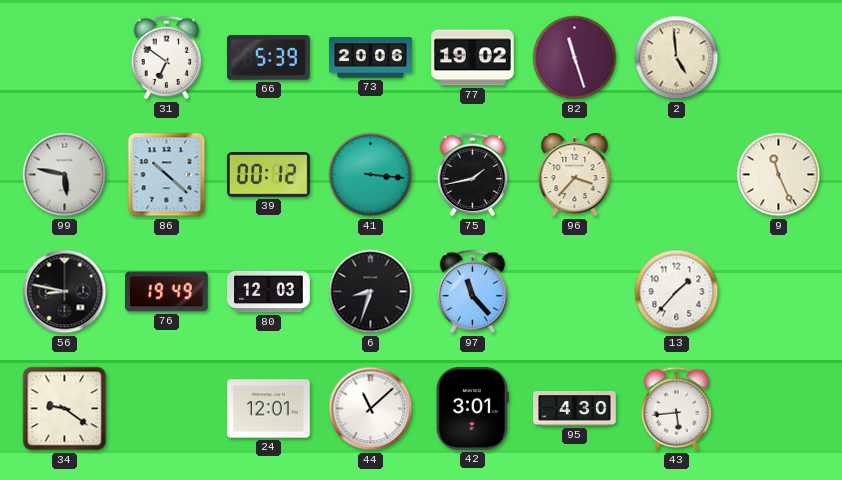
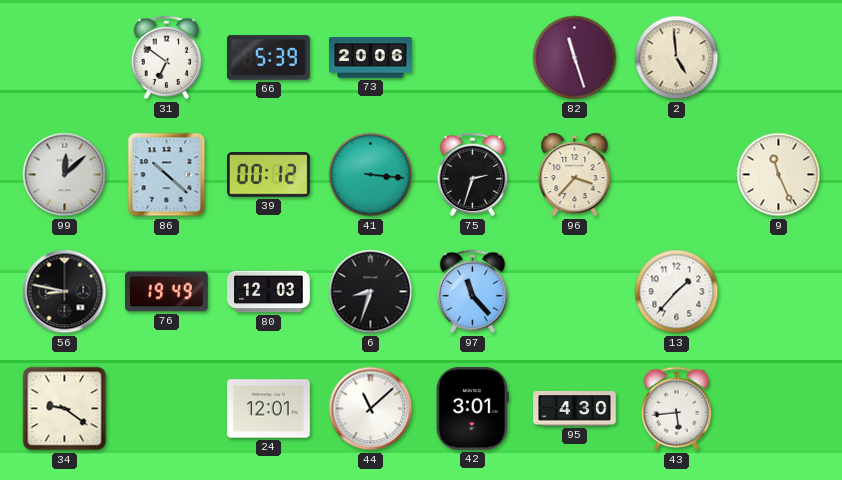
77: 19:02 -> none (473, 58)
99: 5:47 -> 12:08 (65, 175)
75: 1:43 -> 2:33 (473, 175)
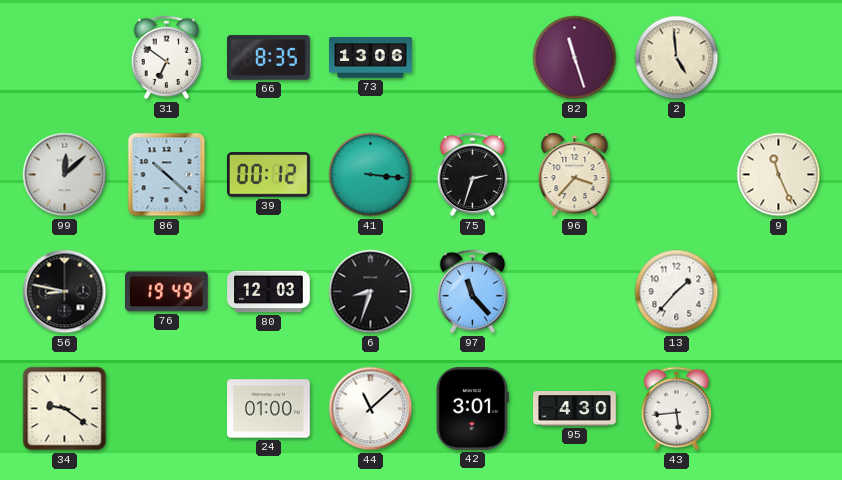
66: 5:39 -> 8:35 (269, 58)
73: 20:06 -> 13:06 (371, 58)
24: 12:01 -> 01:00 (269, 409)
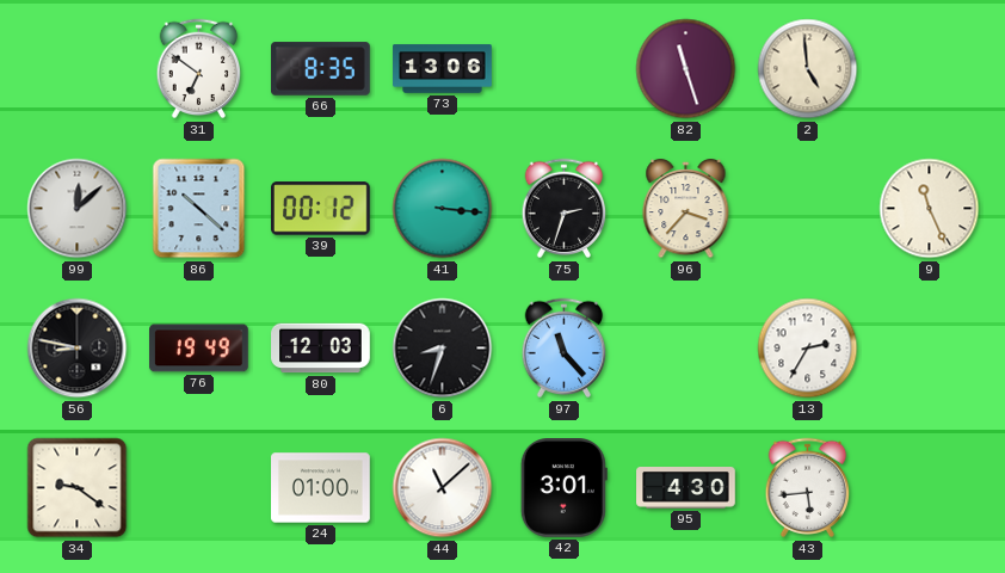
13: 1:37 -> 2:35 (808, 349)
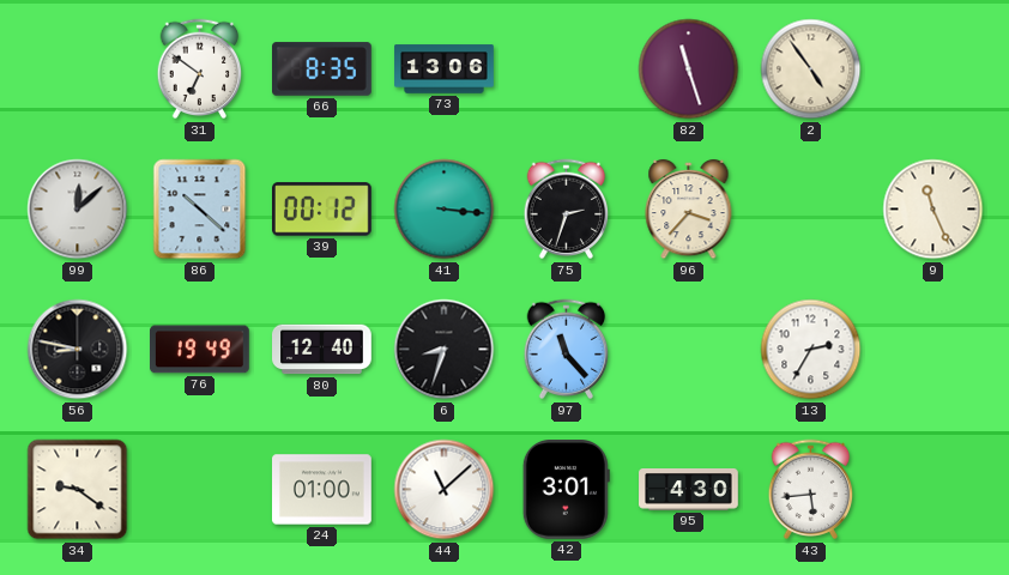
2: 4:59 -> 4:54 (811, 69)
80: 12:03 -> 12:40 (322, 350)
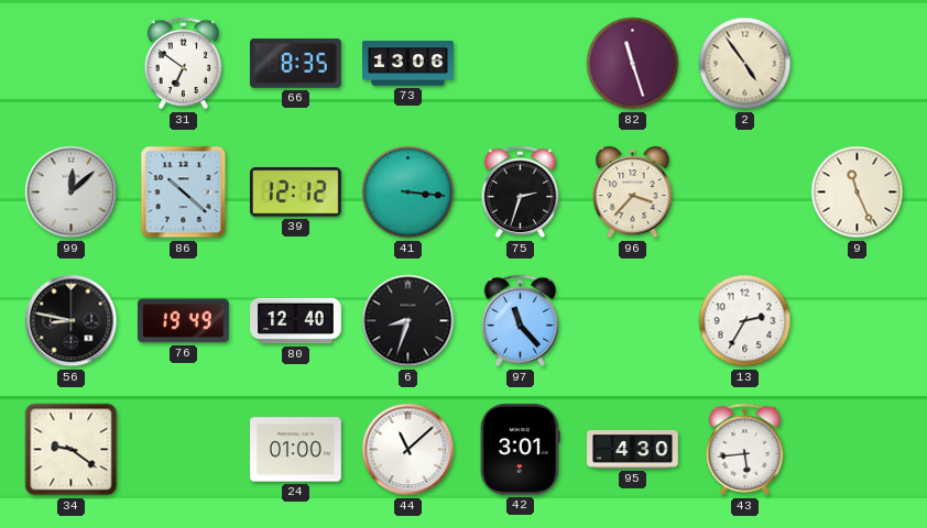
39: 00:12 -> 12:12 (296, 193)
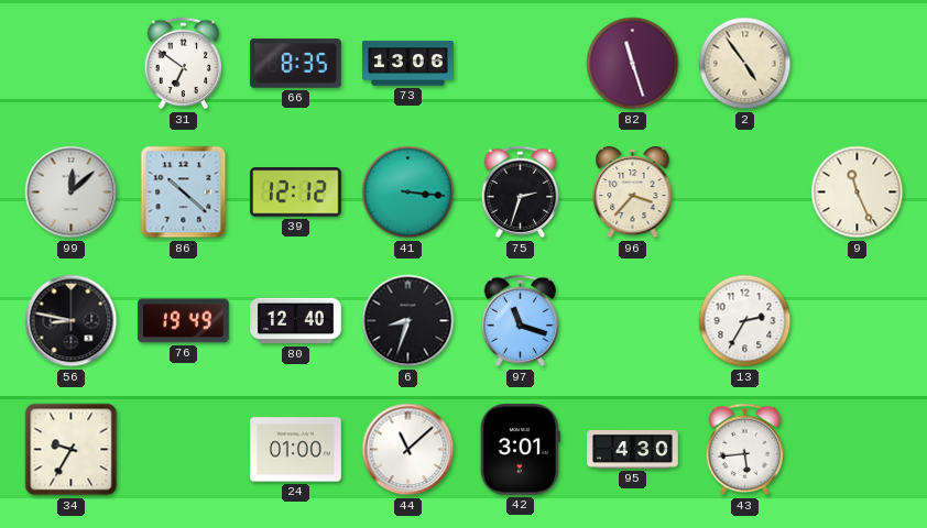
97: 11:23 -> 11:18 (521, 321)
34: 9:21 -> 9:35 (72, 450)
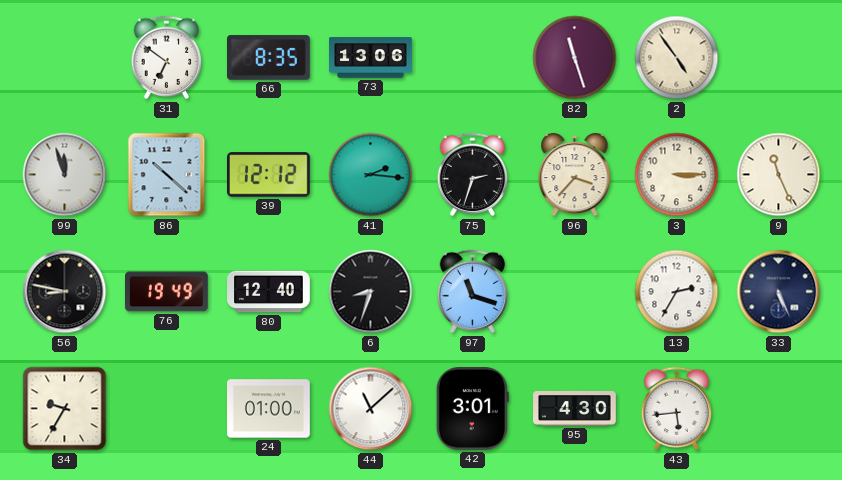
99: 12:08 -> 11:57 (65, 175)
41: 3:16 -> 2:16 (371, 175)
3: none -> 3:15 (677, 175)
33: none -> 5:26 (779, 292)
